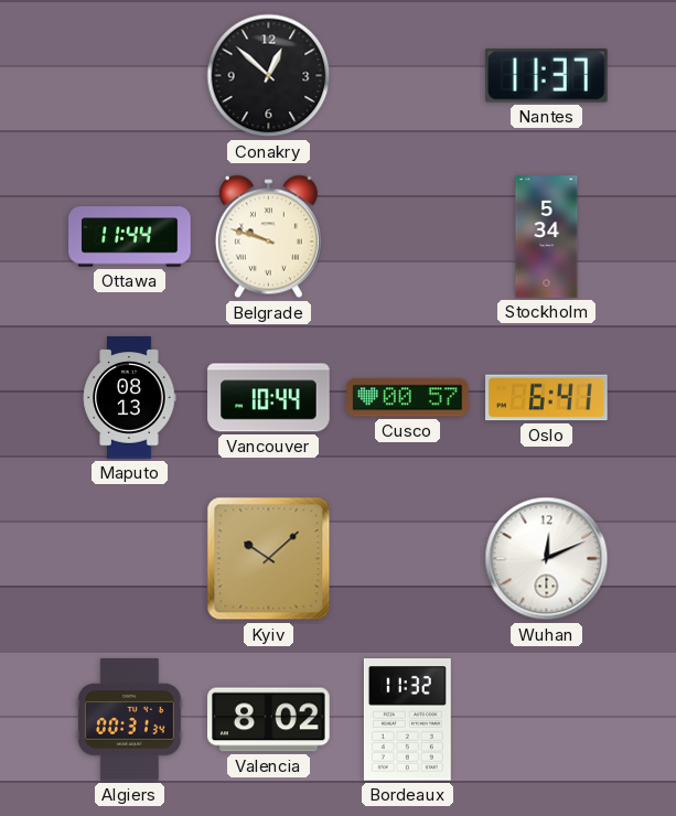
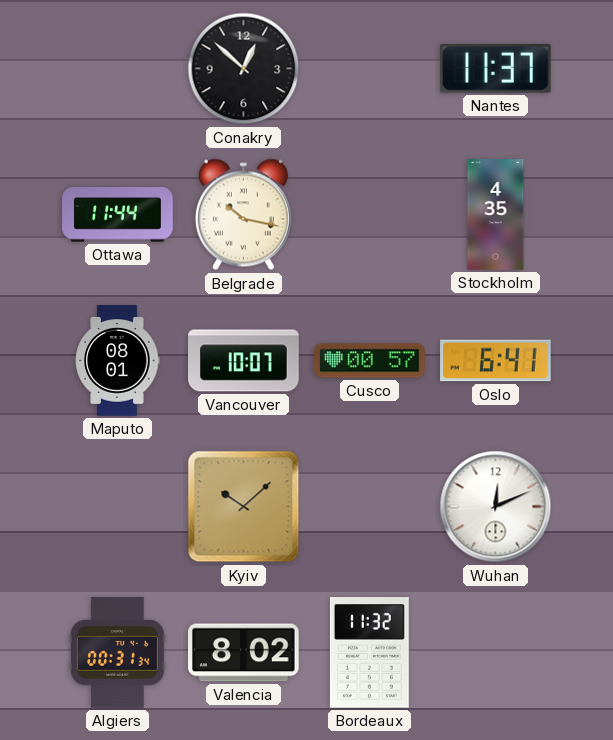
Belgrade: 9:48 -> 10:17 (243, 215)
Stockholm: 5:34 -> 4:35 (496, 215)
Maputo: 08:13 -> 08:01 (117, 361)
Vancouver: 10:44 -> 10:07 (244, 361)
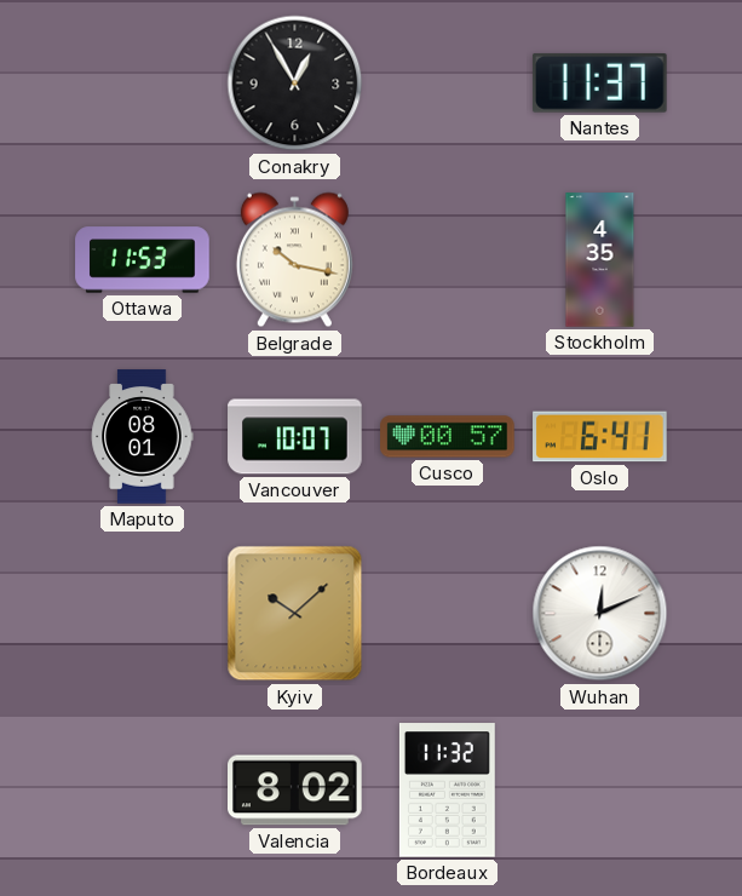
Conakry: 12:52 -> 12:55 (295, 84)
Ottawa: 11:44 -> 11:53 (143, 260)
Algiers: 00:31 -> none (117, 653)
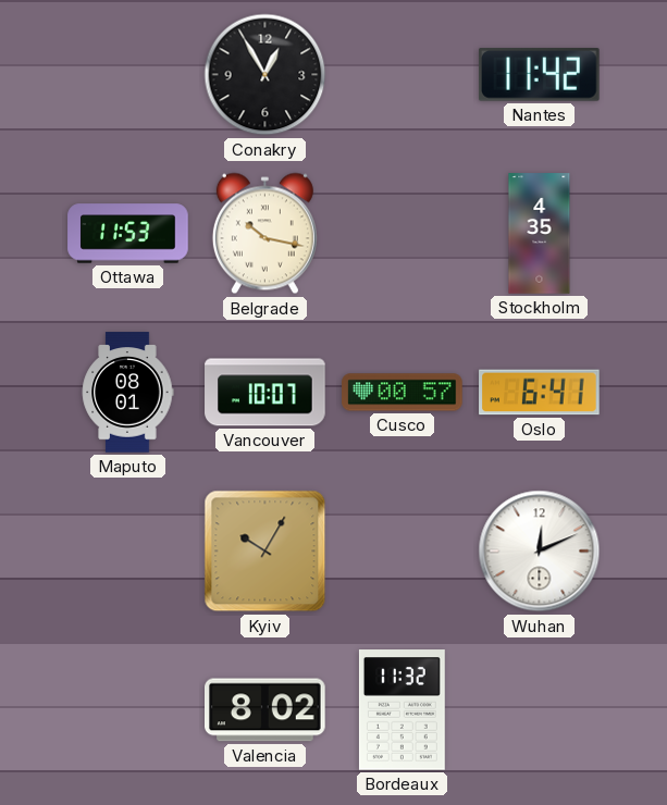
Nantes: 11:37 -> 11:42 (539, 74)
Kyiv: 10:08 -> 10:05 (265, 552)
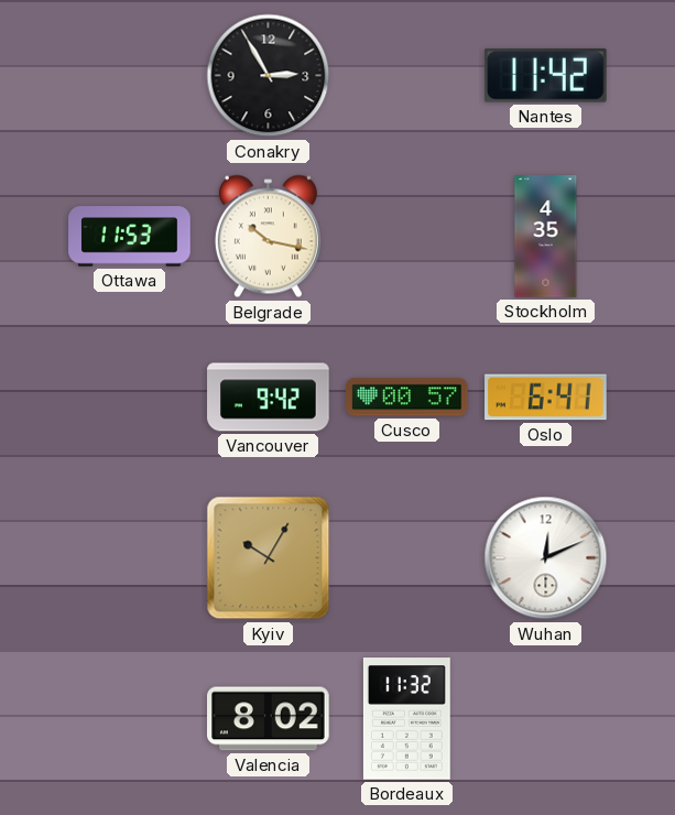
Conakry: 12:55 -> 2:55 (269, 76)
Maputo: 08:01 -> none (127, 393)
Vancouver: 10:07 -> 9:42 (269, 398)
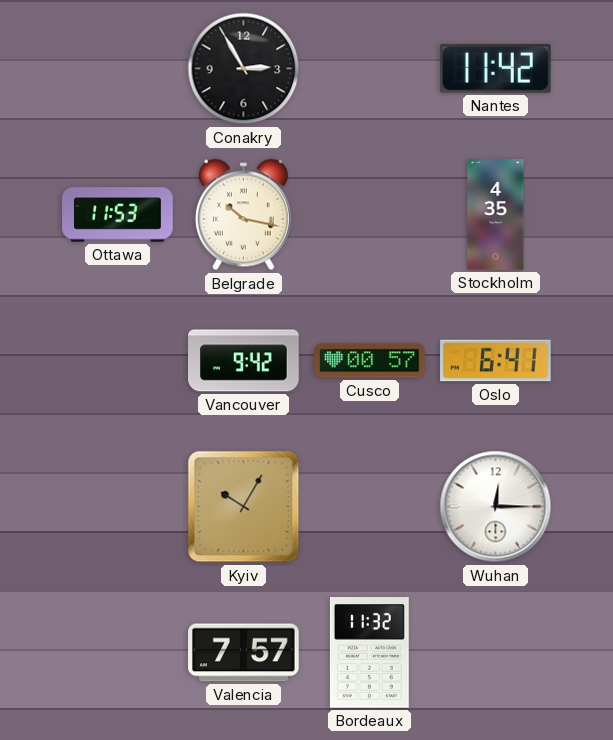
Wuhan: 12:11 -> 12:15 (496, 507)
Valencia: 8:02 -> 7:57 (244, 653)
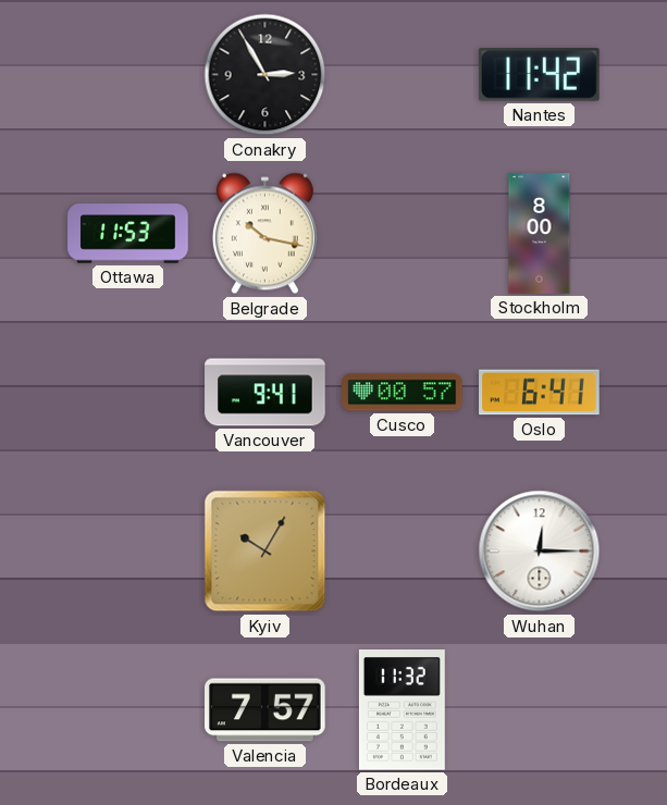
Stockholm: 4:35 -> 8:00 (540, 234)
Vancouver: 9:42 -> 9:41 (265, 393)
